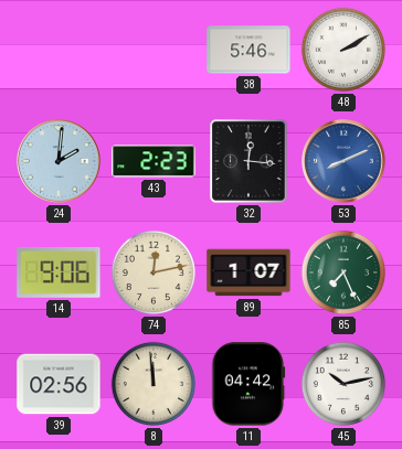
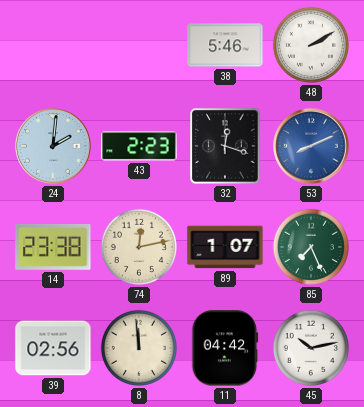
32: 12:16 -> 12:18 (225, 146)
14: 9:06 -> 23:38 (53, 248)
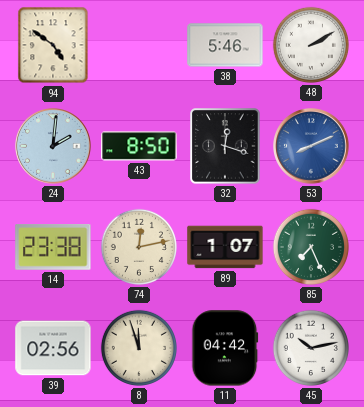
94: none -> 4:51 (53, 45)
43: 2:23 -> 8:50 (139, 146)
8: 11:59 -> 11:57 (139, 348)
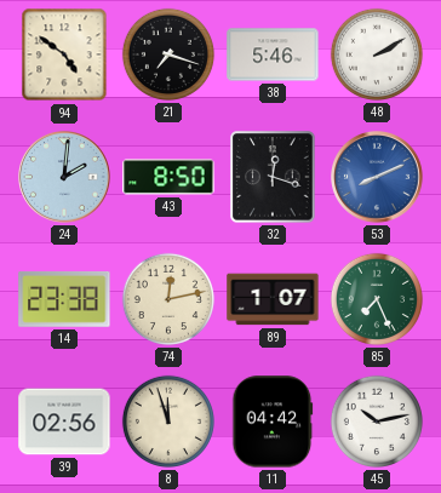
21: none -> 7:18 (168, 55)
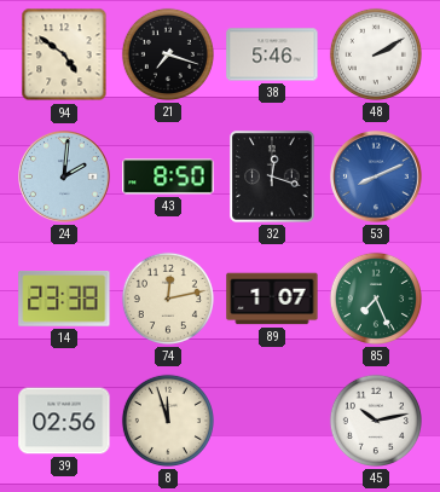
11: 04:42 -> none (273, 422)
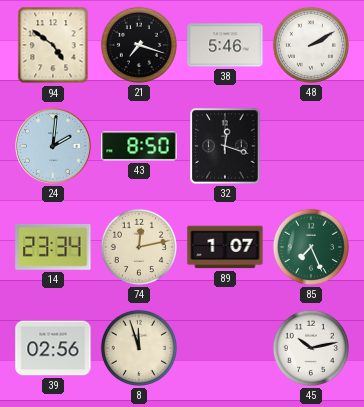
53: 8:11 -> none (377, 178)
14: 23:38 -> 23:34 (53, 248)
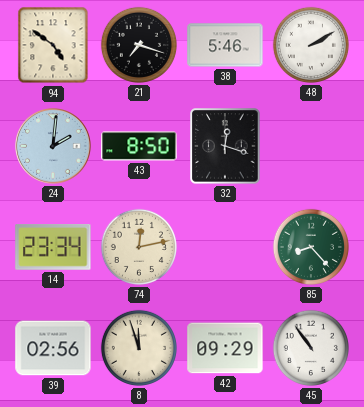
89: 1:07 -> none (225, 247)
85: 7:26 -> 8:23 (311, 247)
42: none -> 09:29 (225, 348)
45: 10:13 -> 10:54 (311, 348)
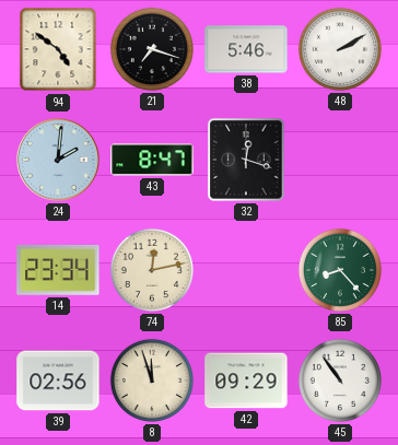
43: 8:50 -> 8:47 (152, 160)
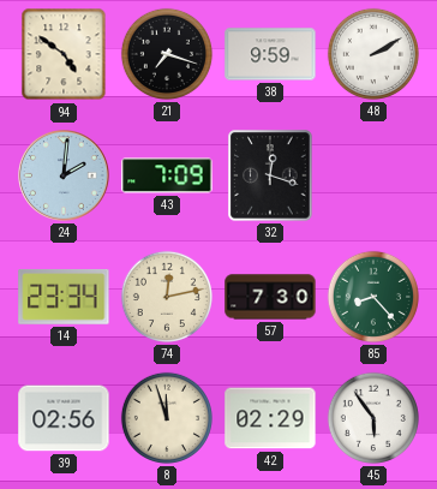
38: 5:46 -> 9:59 (270, 54)
43: 8:47 -> 7:09 (167, 175)
57: none -> 7:30 (270, 297)
42: 09:29 -> 02:29 (270, 418)
45: 10:54 -> 5:54 (373, 418)
